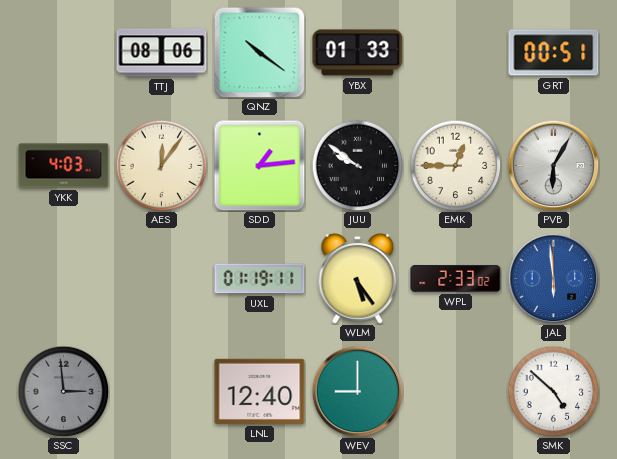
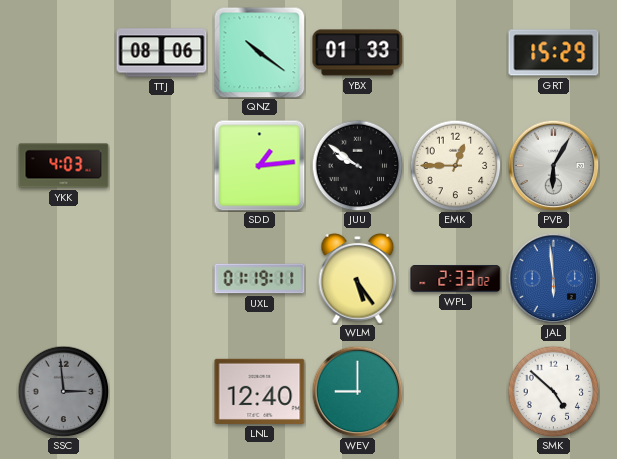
GRT: 00:51 -> 15:29 (554, 53)
AES: 12:06 -> none (161, 165)
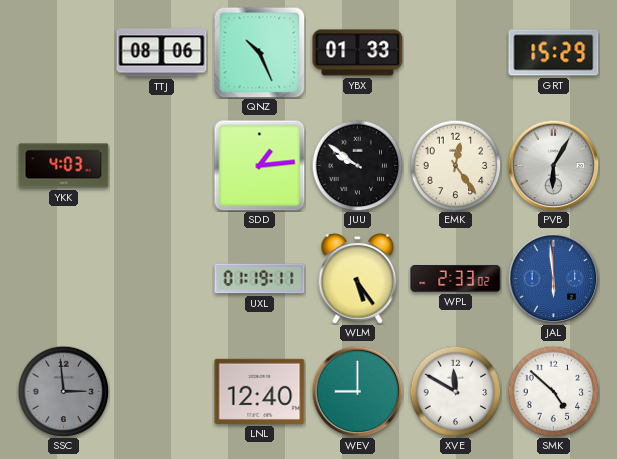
QNZ: 10:21 -> 10:26 (259, 52)
EMK: 12:45 -> 12:24 (455, 165)
XVE: none -> 11:50 (455, 391)
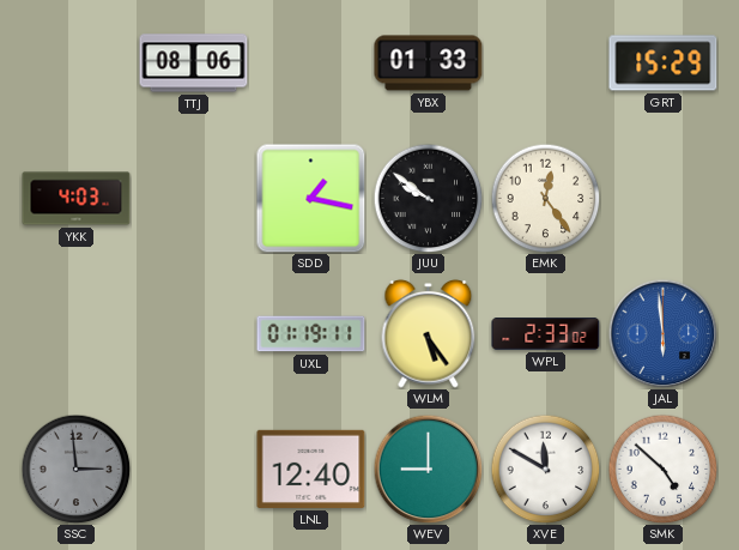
QNZ: 10:26 -> none (259, 52)
SDD: 1:14 -> 1:17 (311, 199)
PVB: 6:05 -> none (553, 165)
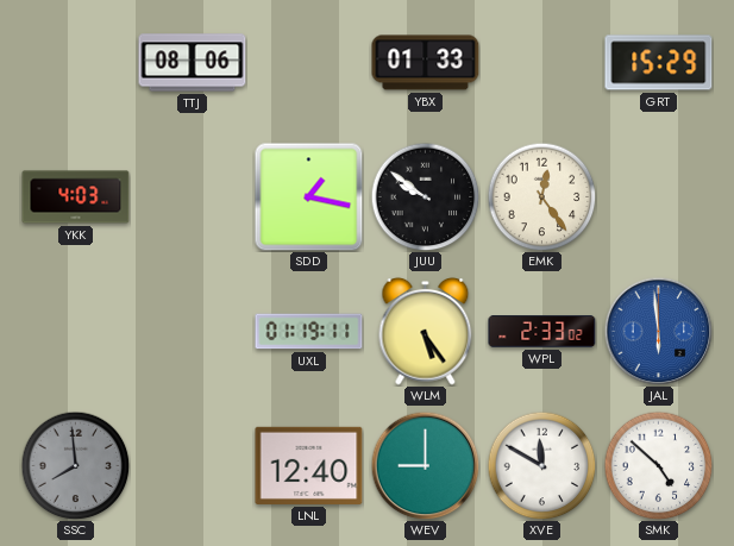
SSC: 2:59 -> 7:59 (75, 465)
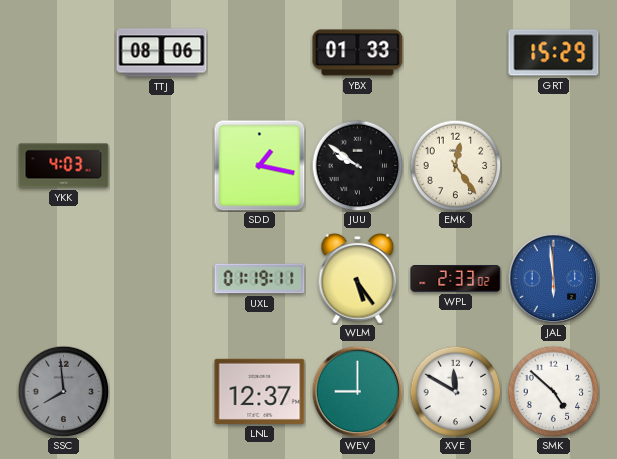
LNL: 12:40 -> 12:37 (260, 391)
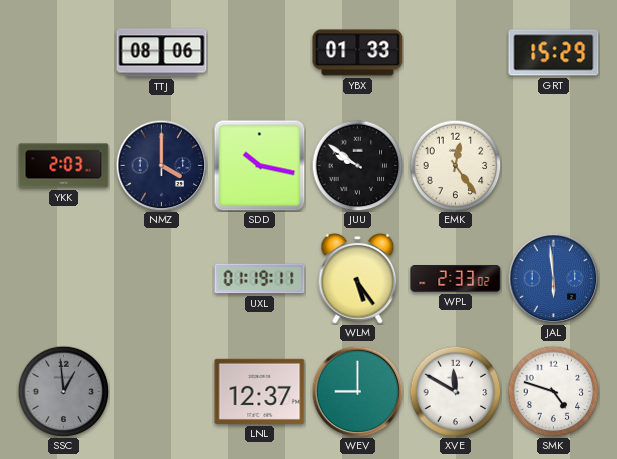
YKK: 4:03 -> 2:03 (64, 166)
NMZ: none -> 4:00 (161, 165)
SDD: 1:17 -> 10:17 (260, 166)
SSC: 7:59 -> 12:59 (63, 391)
SMK: 4:52 -> 4:48 (553, 391)
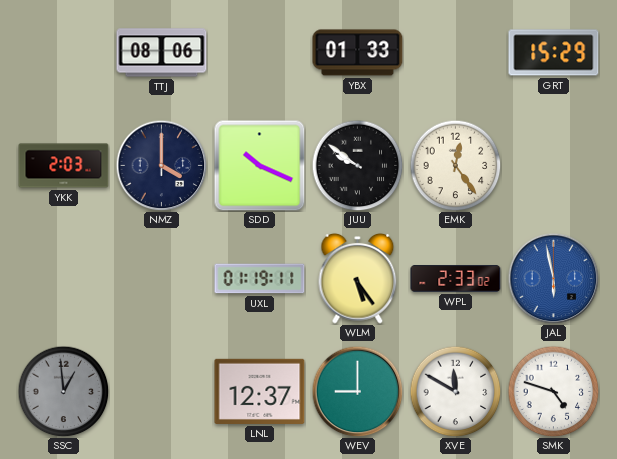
SDD: 10:17 -> 10:19 (260, 166)
JAL: 5:59 -> 5:58 (553, 278)
